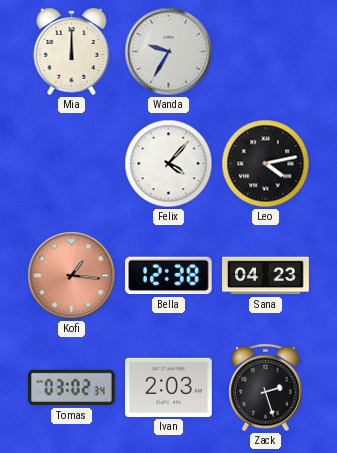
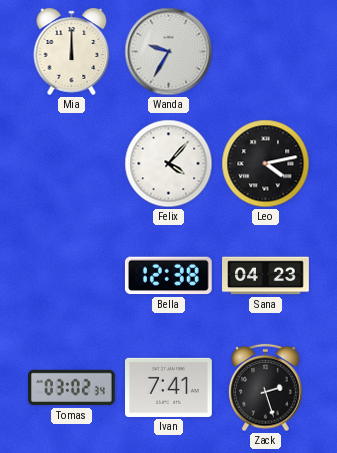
Kofi: 1:16 -> none (72, 276)
Ivan: 2:03 -> 7:41 (169, 387)
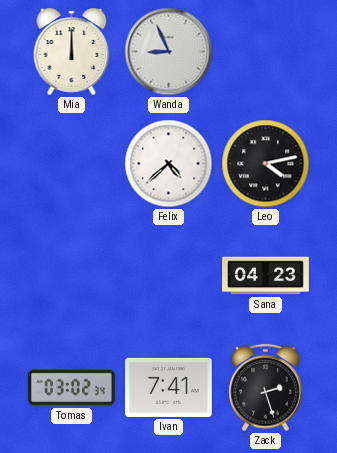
Wanda: 9:35 -> 8:56 (169, 52)
Felix: 4:07 -> 4:38 (169, 164)
Bella: 12:38 -> none (168, 276)
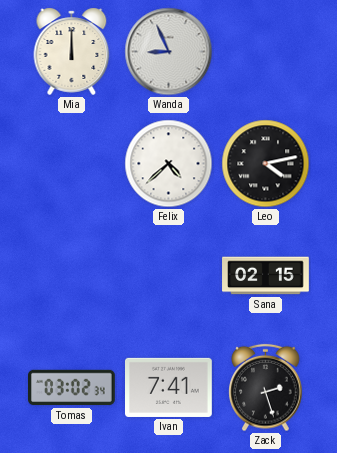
Sana: 04:23 -> 02:15 (266, 276)
